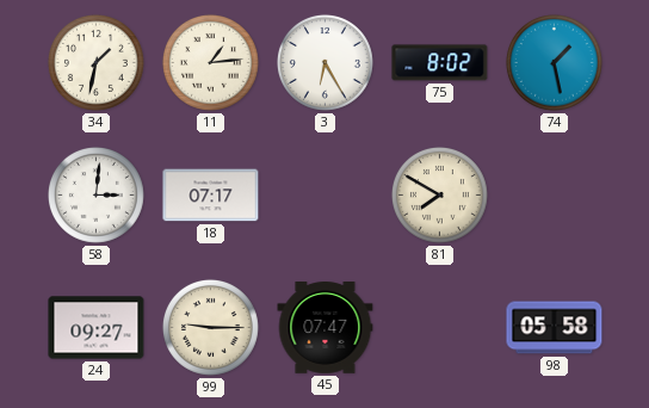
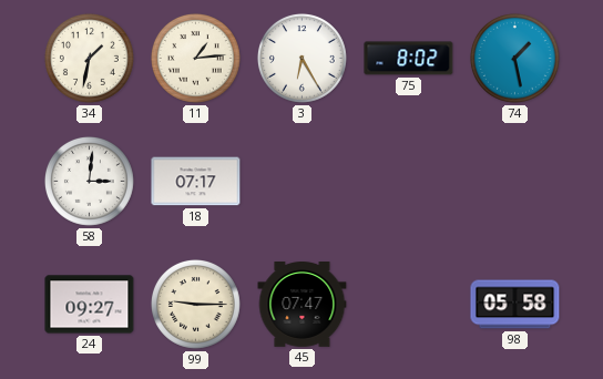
81: 7:50 -> none (439, 194)
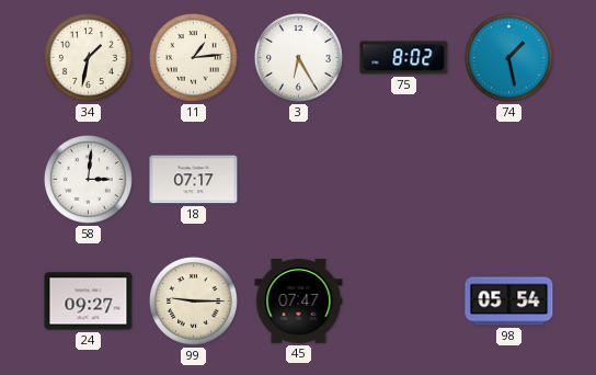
98: 05:58 -> 05:54 (509, 302)
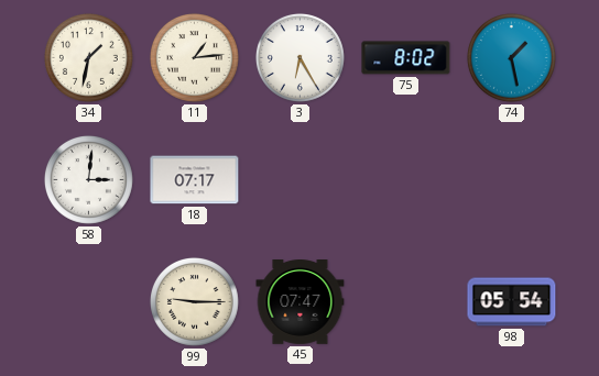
24: 09:27 -> none (89, 302)
